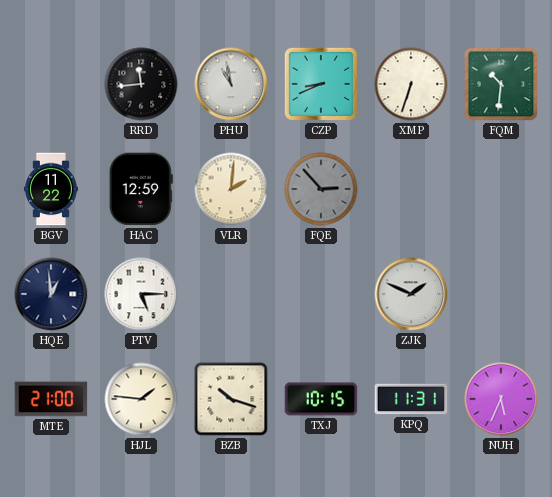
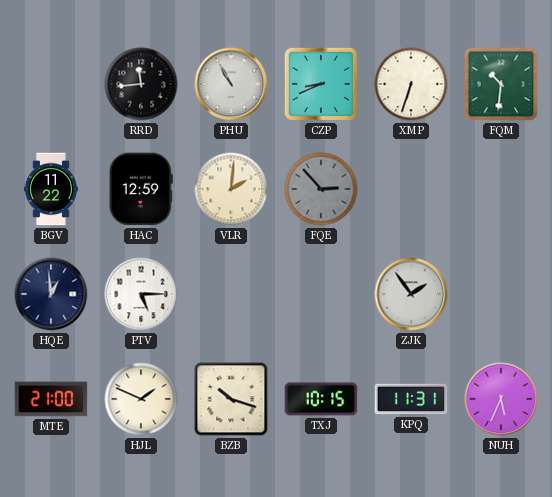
PHU: 10:58 -> 10:55 (231, 84)
ZJK: 1:49 -> 1:54 (411, 294)
HJL: 1:46 -> 1:49 (141, 399)
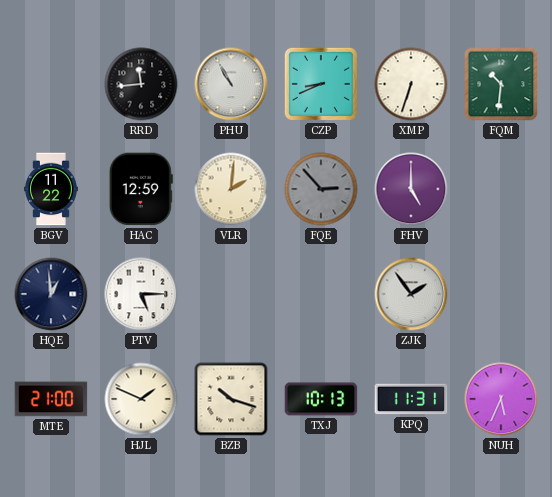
FHV: none -> 5:00 (411, 189)
TXJ: 10:15 -> 10:13 (321, 399)
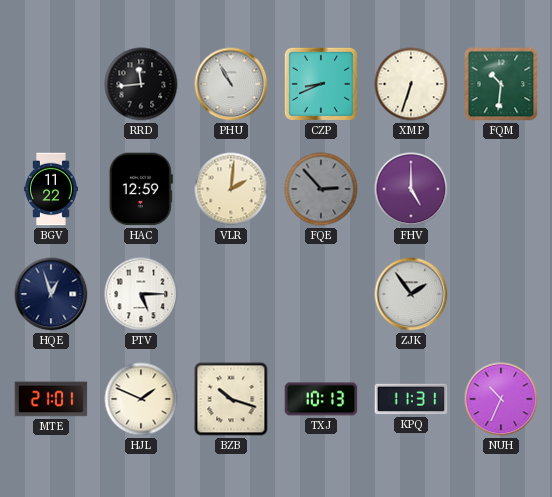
HQE: 12:59 -> 12:57 (51, 294)
MTE: 21:00 -> 21:01 (51, 399)
NUH: 5:34 -> 10:34 (501, 399)
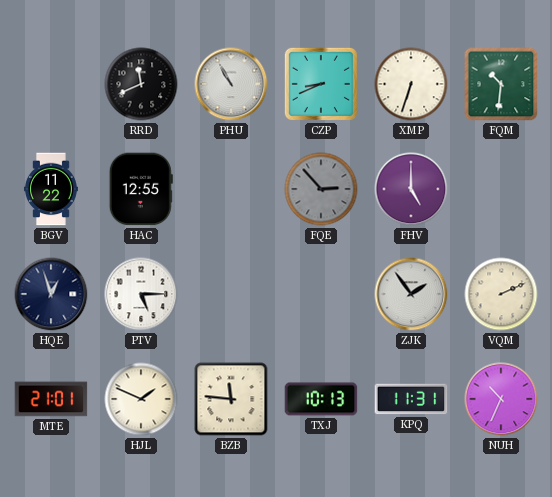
RRD: 11:44 -> 11:41 (141, 84)
HAC: 12:59 -> 12:55 (141, 189)
VLR: 2:01 -> none (231, 189)
VQM: none -> 2:11 (501, 294)
BZB: 10:18 -> 11:46 (231, 399)
